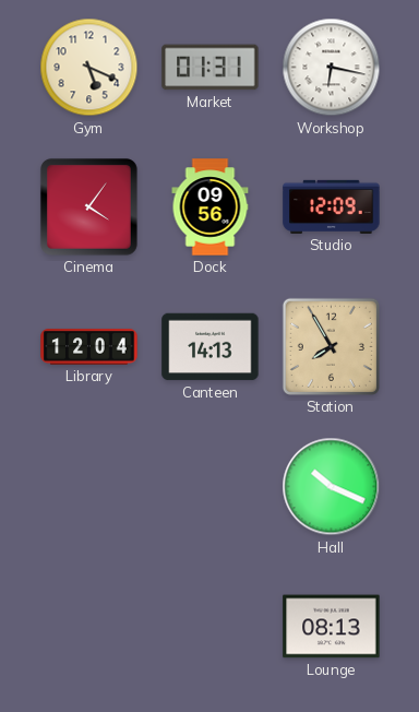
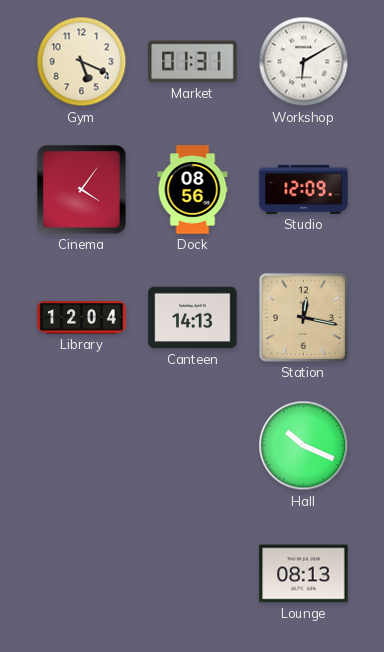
Workshop: 6:17 -> 6:10 (304, 62)
Dock: 09:56 -> 08:56 (193, 190)
Station: 7:55 -> 12:17 (303, 317)
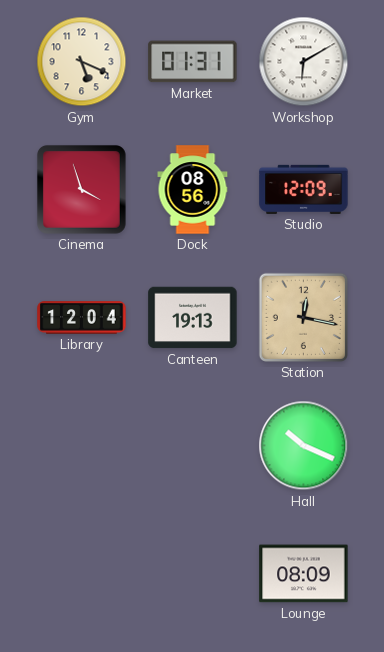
Cinema: 4:06 -> 3:57 (81, 189)
Canteen: 14:13 -> 19:13 (193, 318)
Lounge: 08:13 -> 08:09 (304, 574)
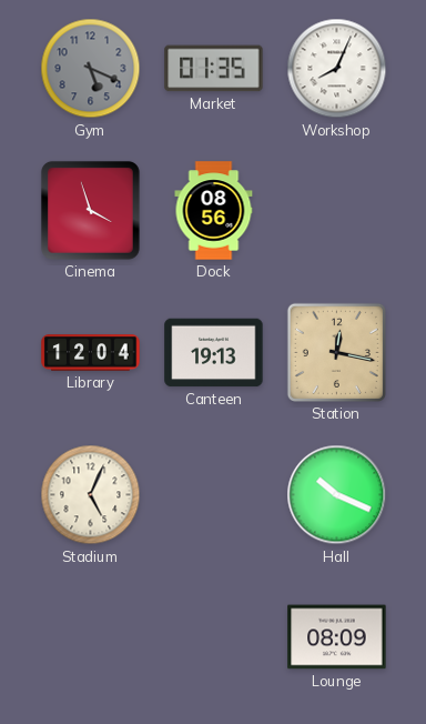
Gym dial: cream -> grey (91, 69)
Market: 01:31 -> 01:35 (214, 69)
Workshop: 6:10 -> 8:04 (337, 69)
Studio: 12:09 -> none (304, 189)
Stadium: none -> 5:04 (91, 495)
